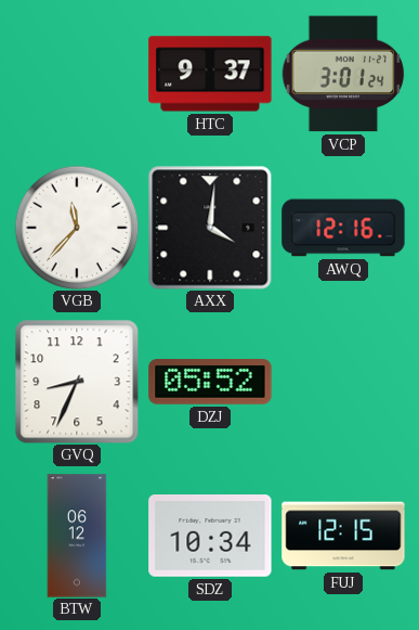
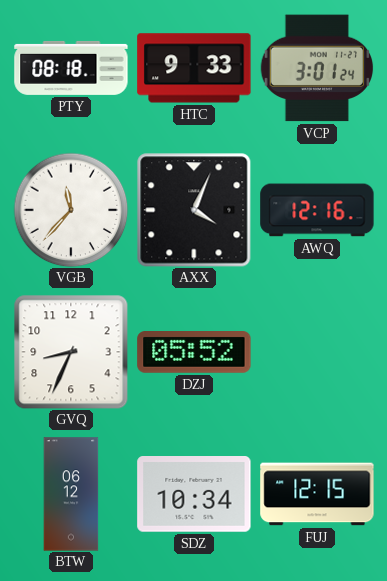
PTY: none -> 08:18 (71, 68)
HTC: 9:37 -> 9:33 (194, 68)
AXX: 4:01 -> 4:04 (194, 210)
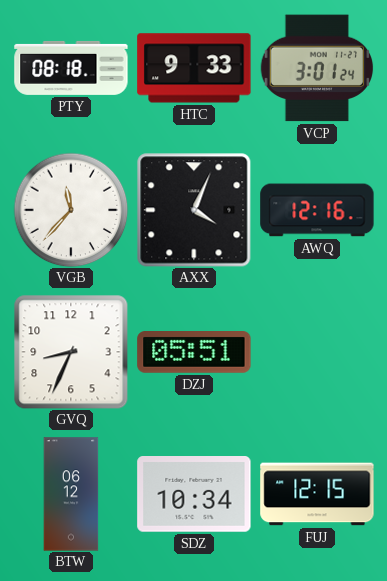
DZJ: 05:52 -> 05:51 (194, 353)
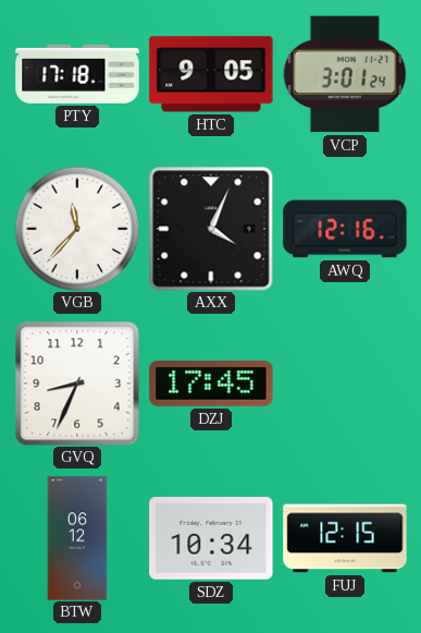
PTY: 08:18 -> 17:18 (77, 74)
HTC: 9:33 -> 9:05 (211, 74)
DZJ: 05:51 -> 17:45 (211, 385)
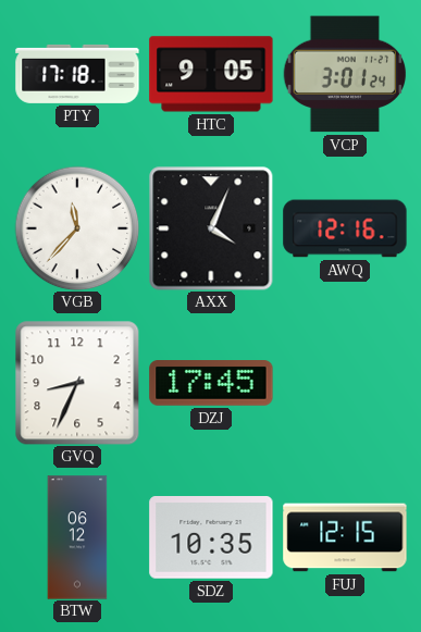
SDZ: 10:34 -> 10:35 (211, 538)
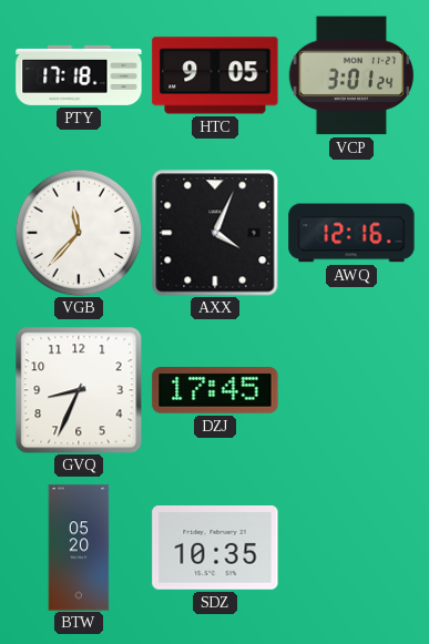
BTW: 06:12 -> 05:20 (79, 548)
FUJ: 12:15 -> none (345, 537)
